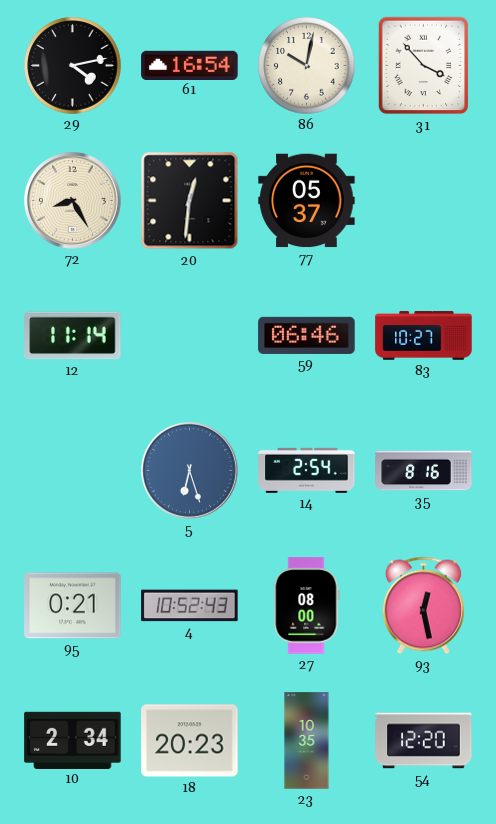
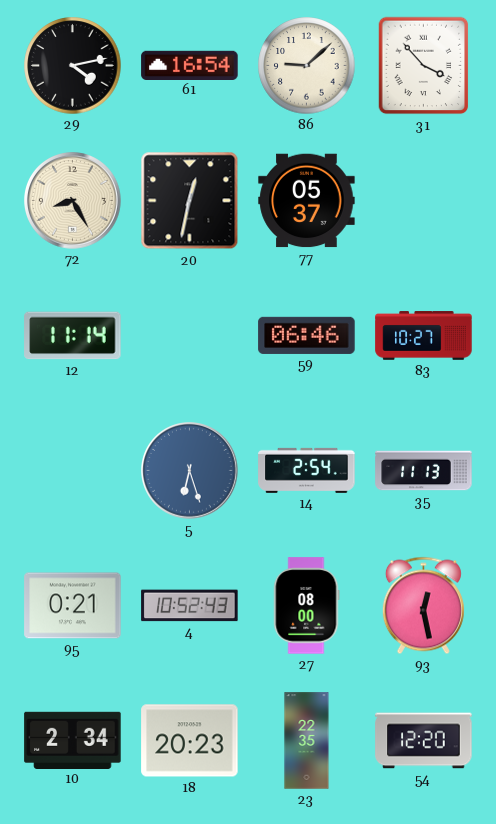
86: 10:02 -> 9:08 (307, 66)
20: 12:31 -> 12:32 (190, 201)
35: 8:16 -> 11:13 (424, 471)
23: 10:35 -> 22:35 (307, 741)
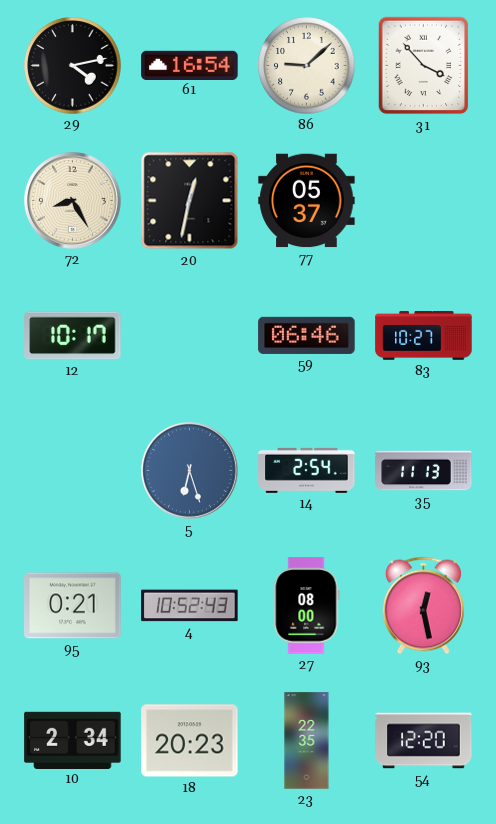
12: 11:14 -> 10:17 (73, 336)
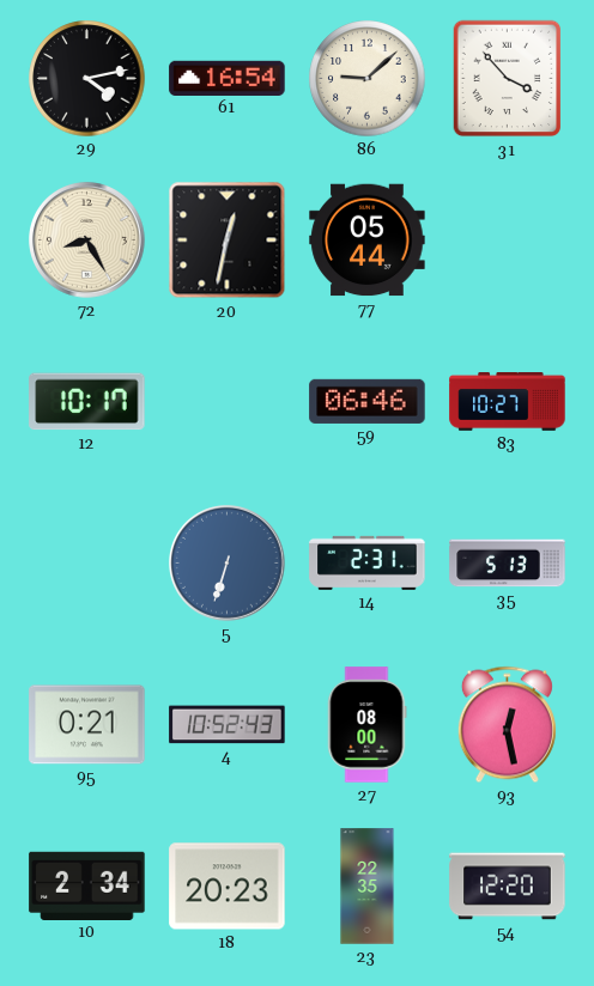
77: 05:37 -> 05:44 (368, 241)
5: 6:27 -> 6:33 (228, 564)
14: 2:54 -> 2:31 (368, 562)
35: 11:13 -> 5:13 (508, 564)
